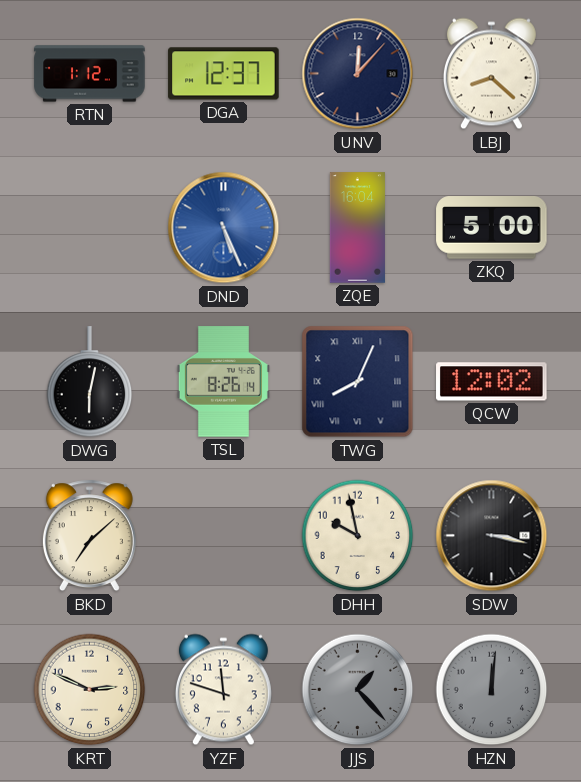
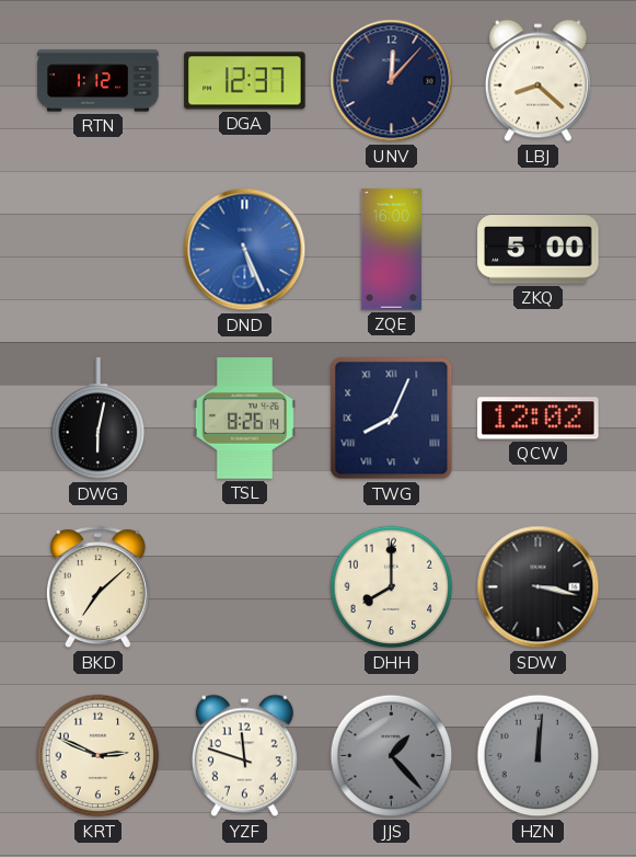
ZQE: 16:04 -> 16:00 (391, 250)
DHH: 9:58 -> 8:00 (392, 587)
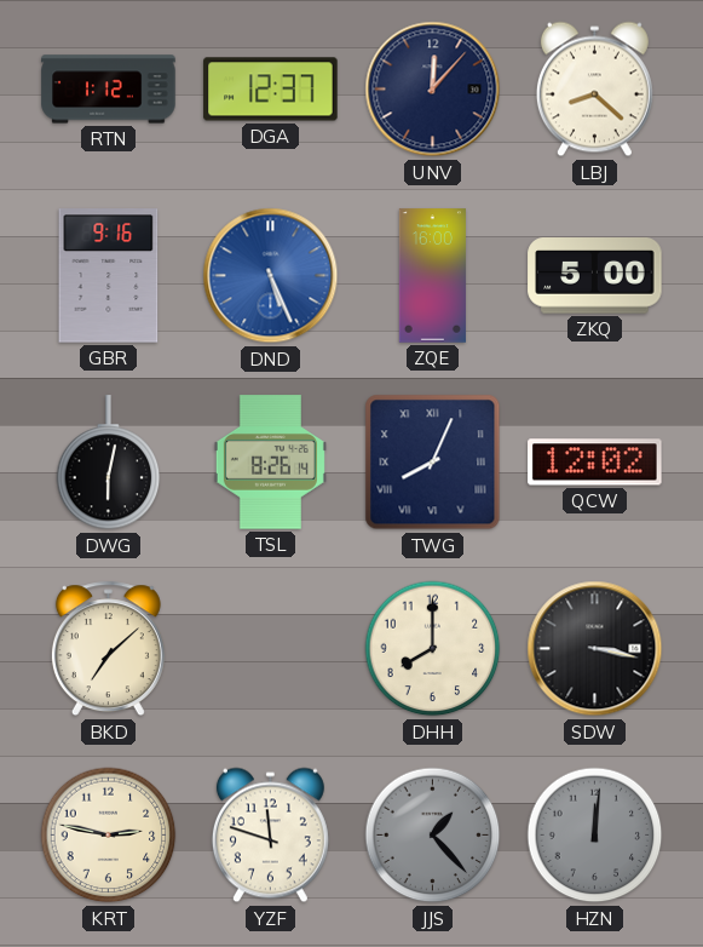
GBR: none -> 9:16 (109, 276)
KRT: 2:49 -> 2:47 (109, 836)
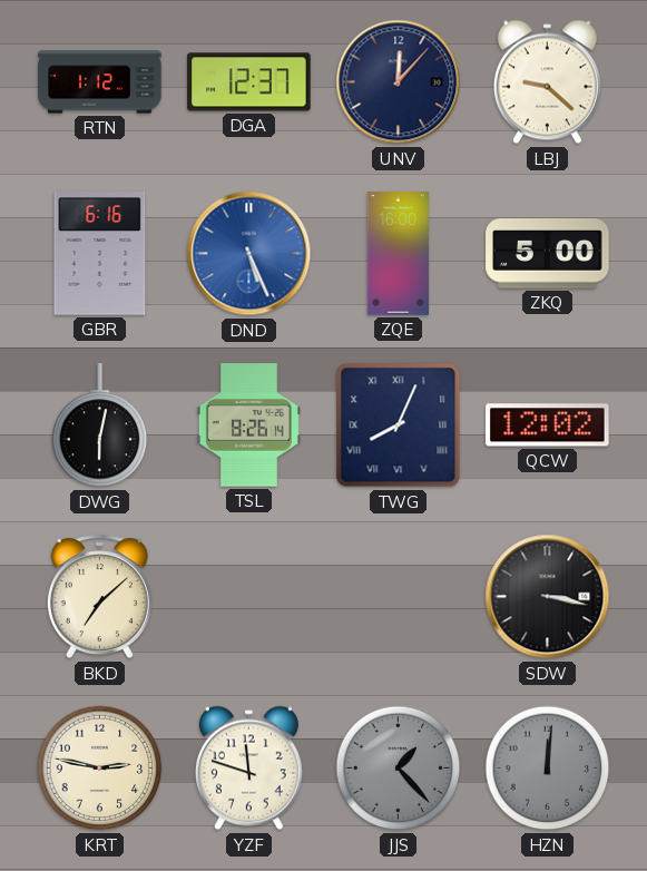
LBJ: 8:22 -> 9:22 (547, 82)
GBR: 9:16 -> 6:16 (100, 254)
DHH: 8:00 -> none (433, 649)
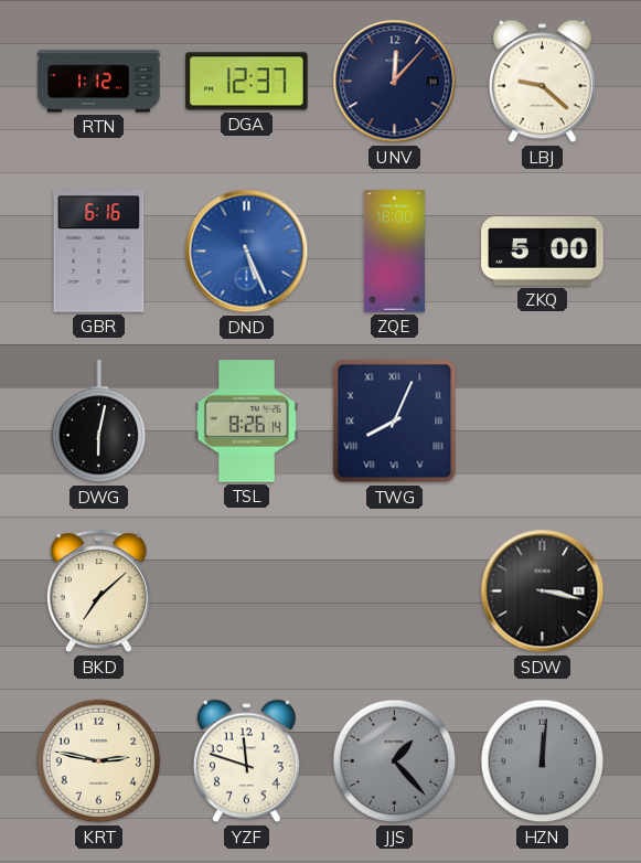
QCW: 12:02 -> none (548, 425)
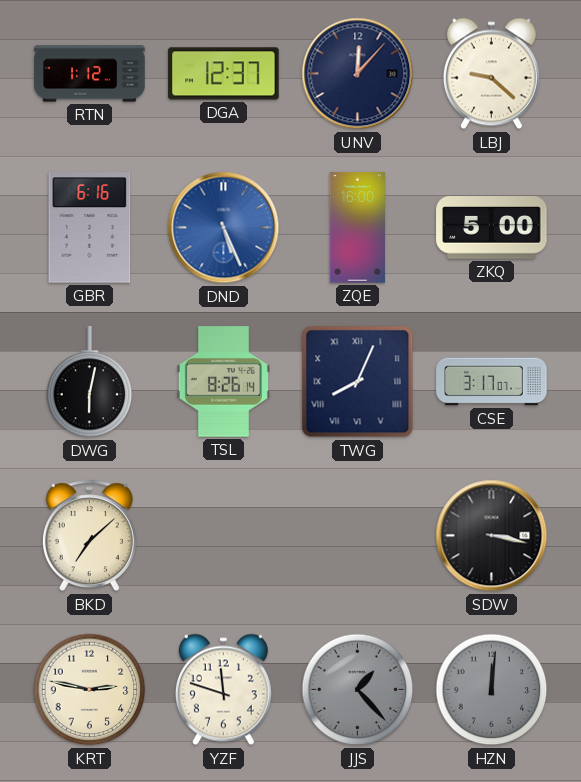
CSE: none -> 3:17 (492, 382)
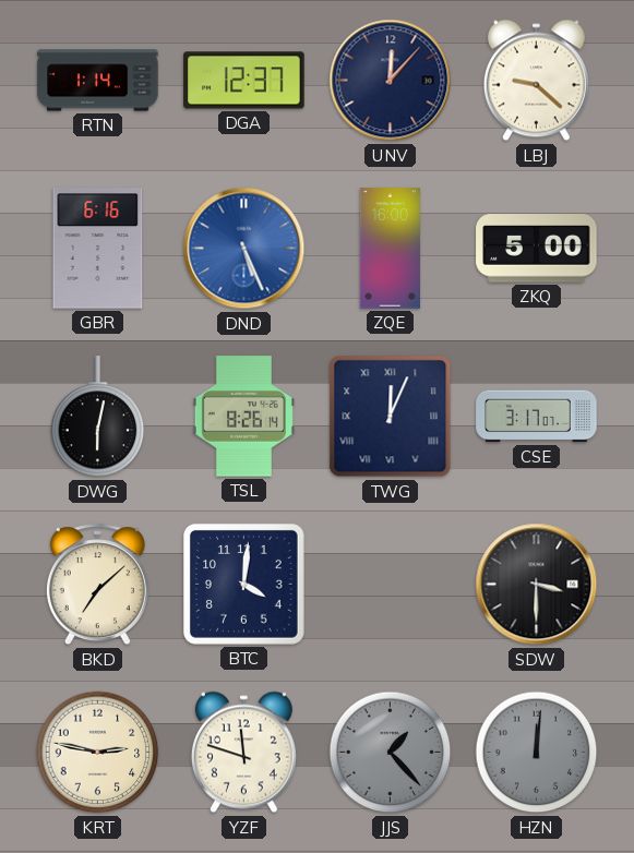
RTN: 1:12 -> 1:14 (98, 81)
TWG: 8:04 -> 12:04 (391, 417)
BTC: none -> 4:01 (243, 584)
SDW: 3:17 -> 3:30 (537, 585)
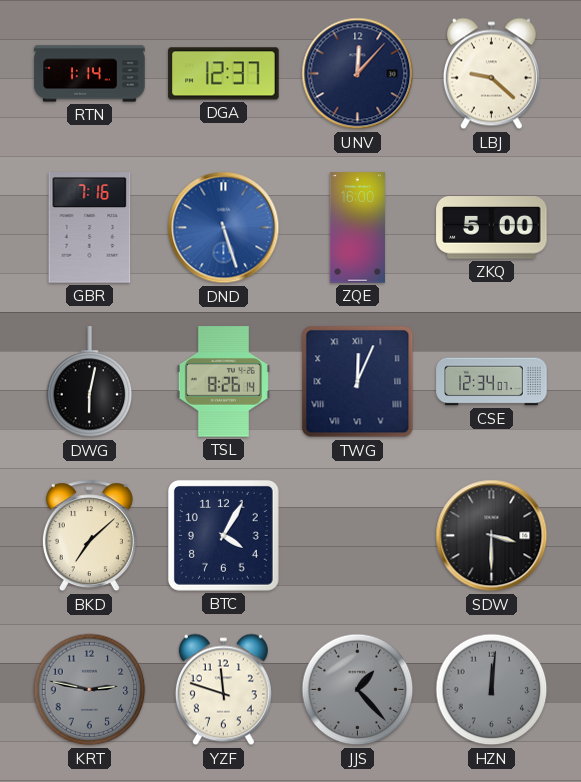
GBR: 6:16 -> 7:16 (90, 228)
DND: 5:26 -> 5:27 (224, 228)
CSE: 3:17 -> 12:34 (492, 382)
BTC: 4:01 -> 4:05 (223, 535)
KRT dial: cream -> grey (90, 690)
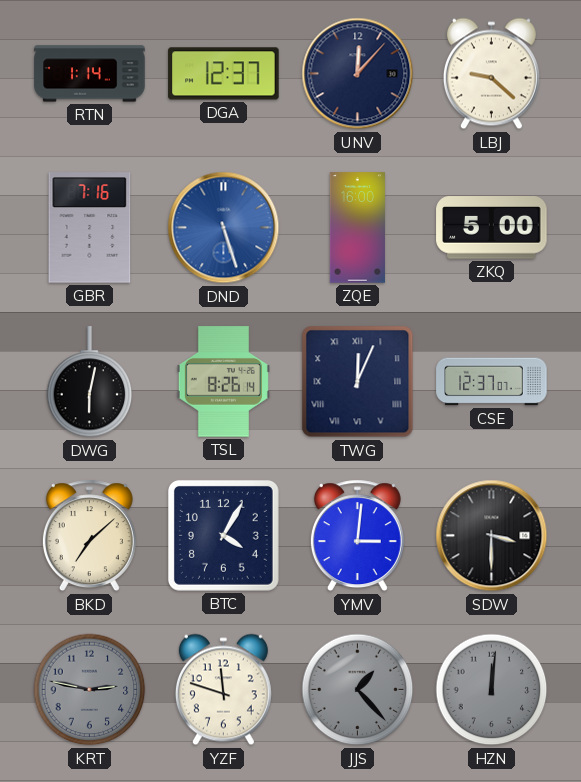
CSE: 12:34 -> 12:37 (492, 382)
YMV: none -> 3:01 (357, 536)
